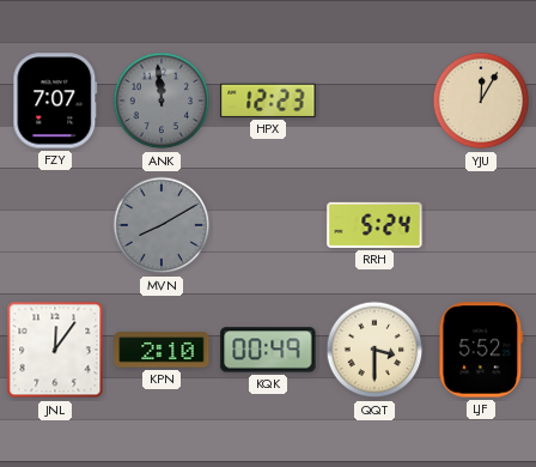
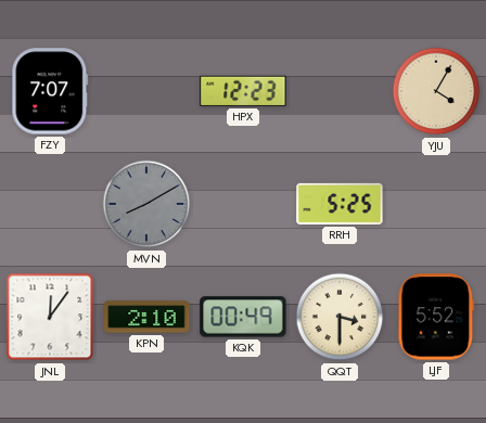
ANK: 11:59 -> none (162, 101)
YJU: 12:05 -> 4:05 (436, 91)
RRH: 5:24 -> 5:25 (340, 204)
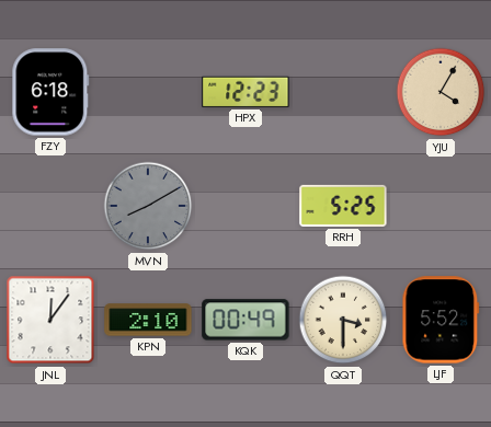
FZY: 7:07 -> 6:18 (50, 92)
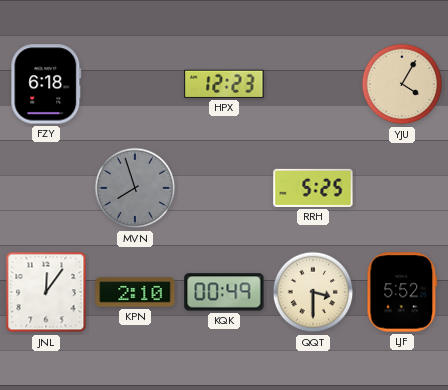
MVN: 8:10 -> 7:57 (135, 188)
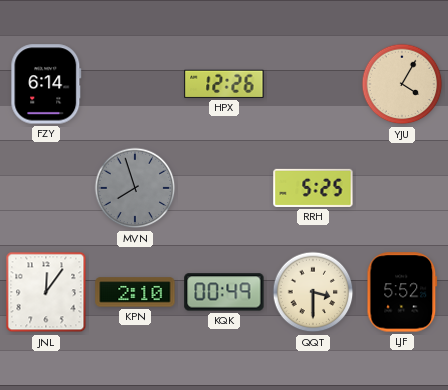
FZY: 6:18 -> 6:14 (46, 84)
HPX: 12:23 -> 12:26 (224, 84)
